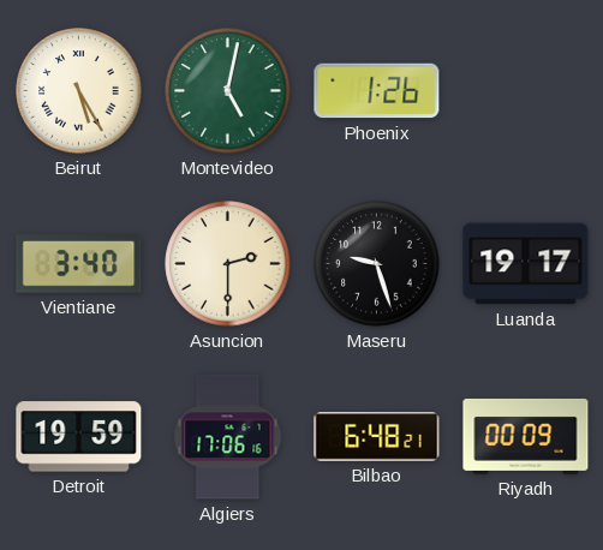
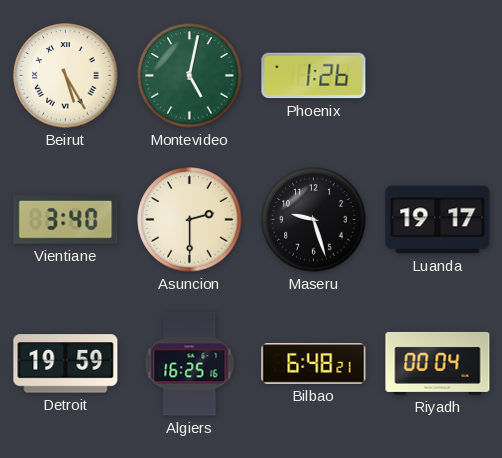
Algiers: 17:06 -> 16:25 (190, 364)
Riyadh: 00:09 -> 00:04 (438, 363)
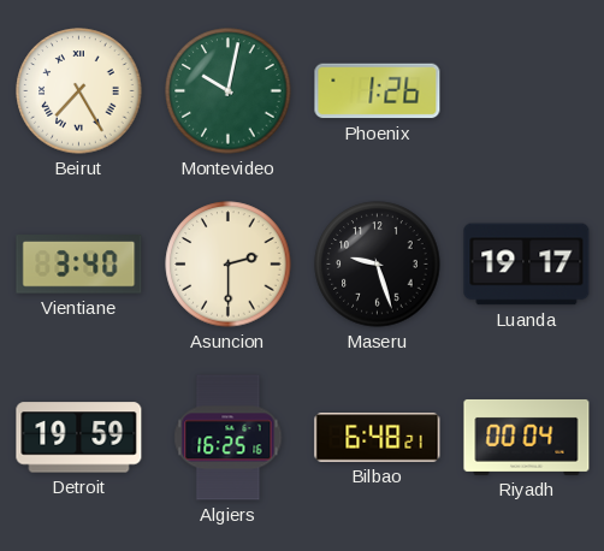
Beirut: 5:25 -> 7:25 (79, 91)
Montevideo: 5:02 -> 10:02 (229, 91)
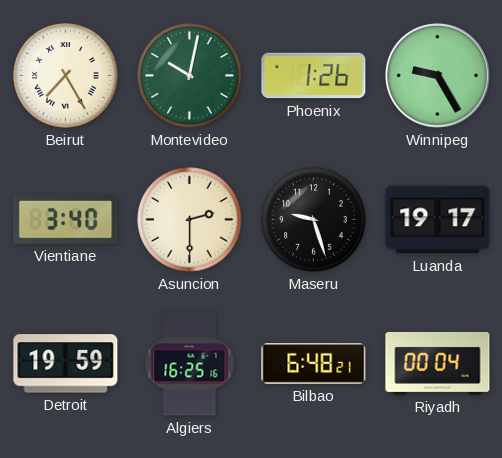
Winnipeg: none -> 9:25 (437, 75)
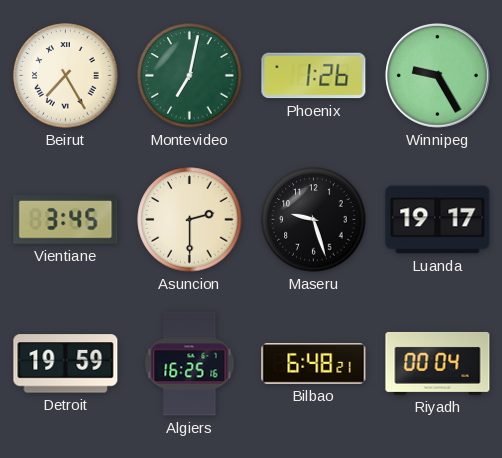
Montevideo: 10:02 -> 7:02 (190, 76)
Vientiane: 3:40 -> 3:45 (66, 220)
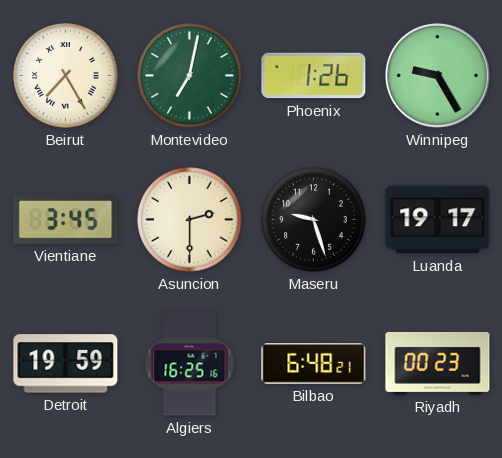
Riyadh: 00:04 -> 00:23 (438, 363)
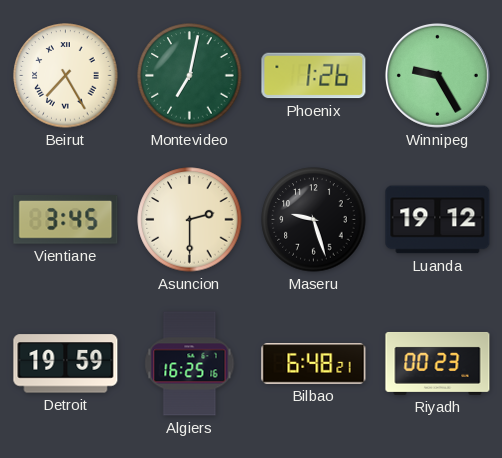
Luanda: 19:17 -> 19:12 (438, 220)
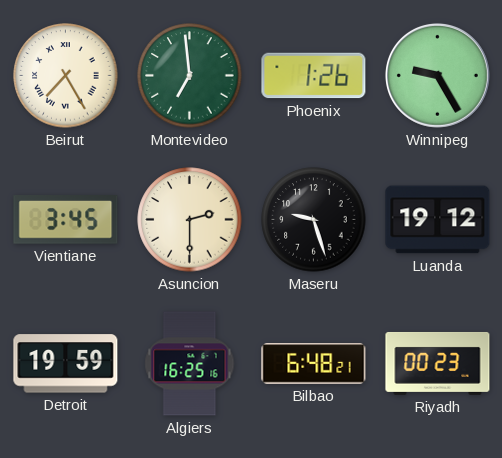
Montevideo: 7:02 -> 6:59 (190, 76)
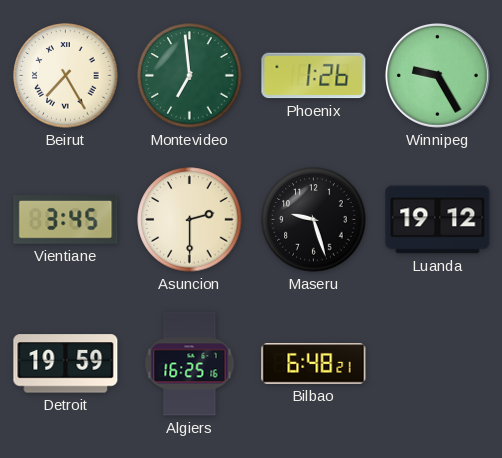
Riyadh: 00:23 -> none (438, 363)
